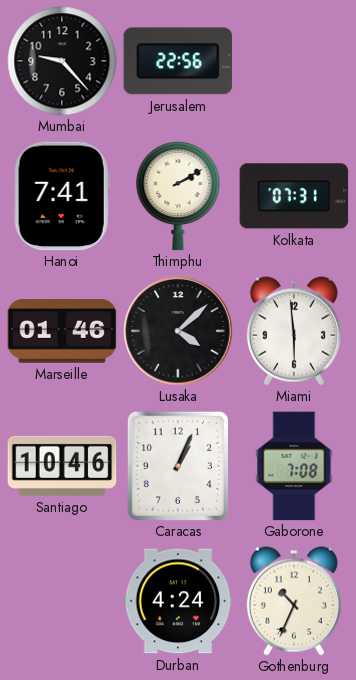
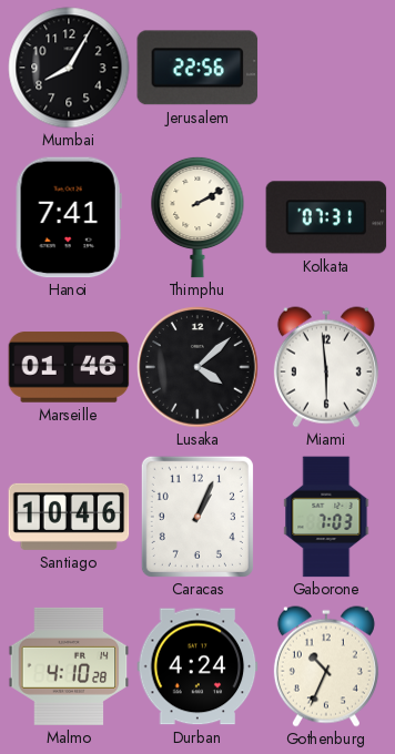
Mumbai: 9:23 -> 8:05 (69, 68)
Gaborone: 7:08 -> 7:03 (326, 517)
Malmo: none -> 4:10 (69, 666)
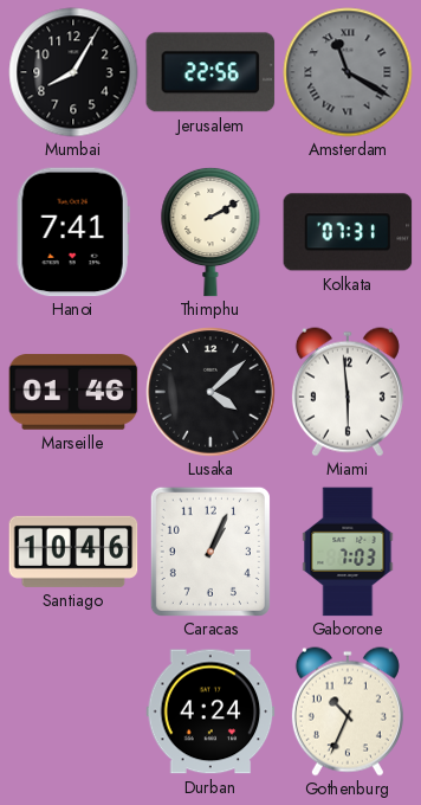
Amsterdam: none -> 11:20 (348, 72)
Malmo: 4:10 -> none (69, 666)
